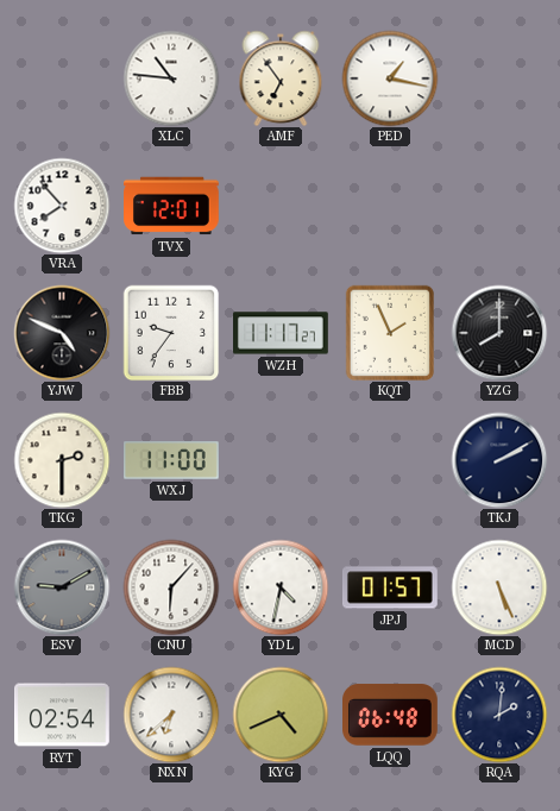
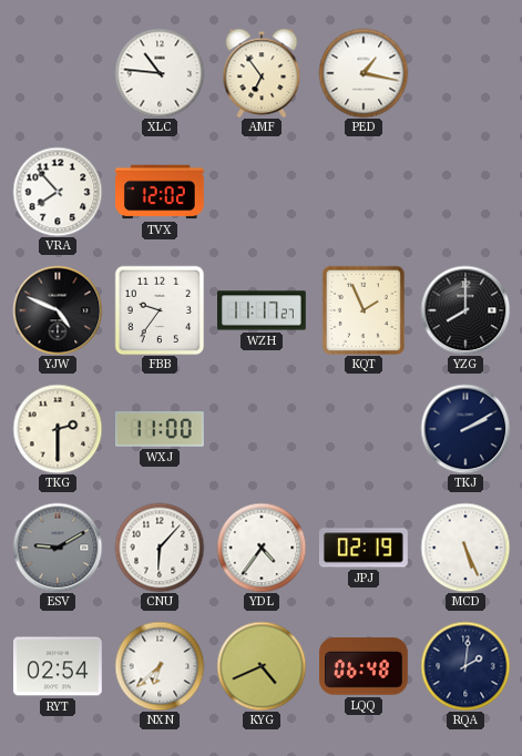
TVX: 12:01 -> 12:02 (161, 192)
YDL: 4:32 -> 4:36 (262, 548)
JPJ: 01:57 -> 02:19 (365, 548)
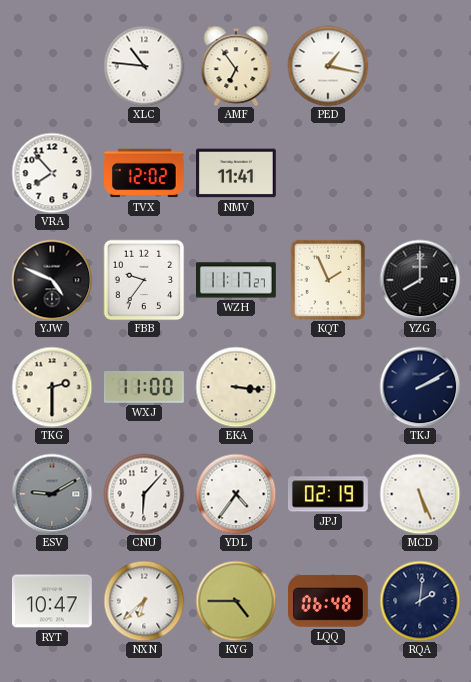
NMV: none -> 11:41 (237, 173)
EKA: none -> 3:16 (236, 387)
RYT: 02:54 -> 10:47 (53, 601)
KYG: 4:41 -> 4:45 (236, 601)
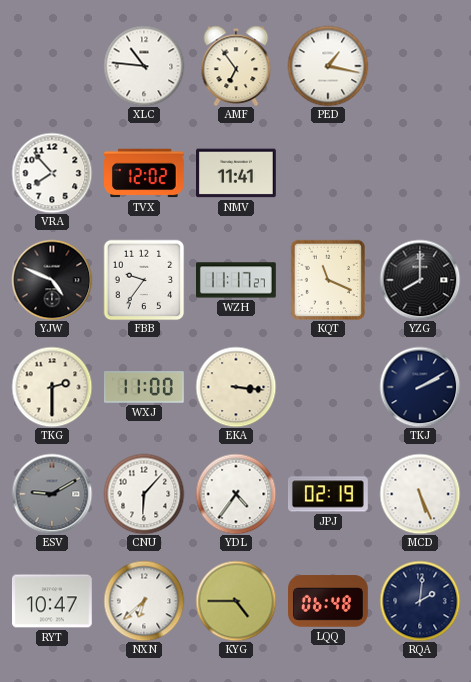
KQT: 1:56 -> 11:19 (327, 279)
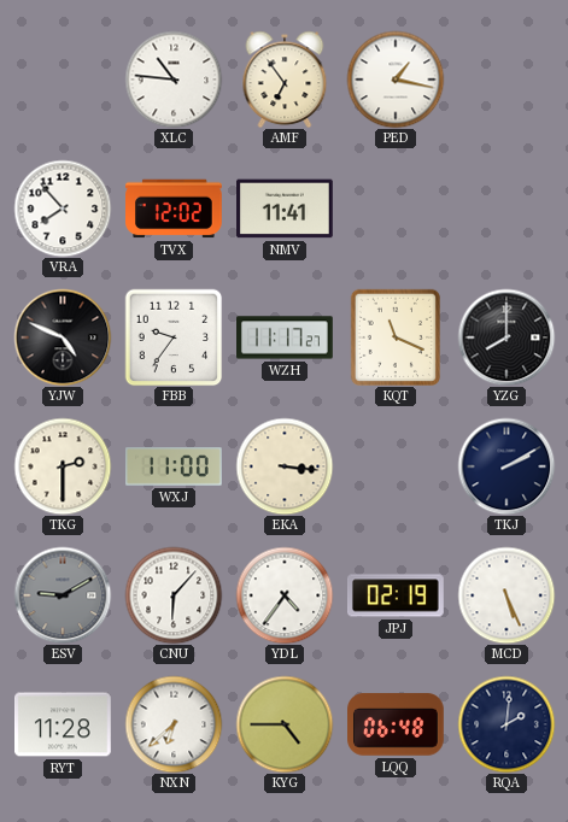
RYT: 10:47 -> 11:28 (64, 724)
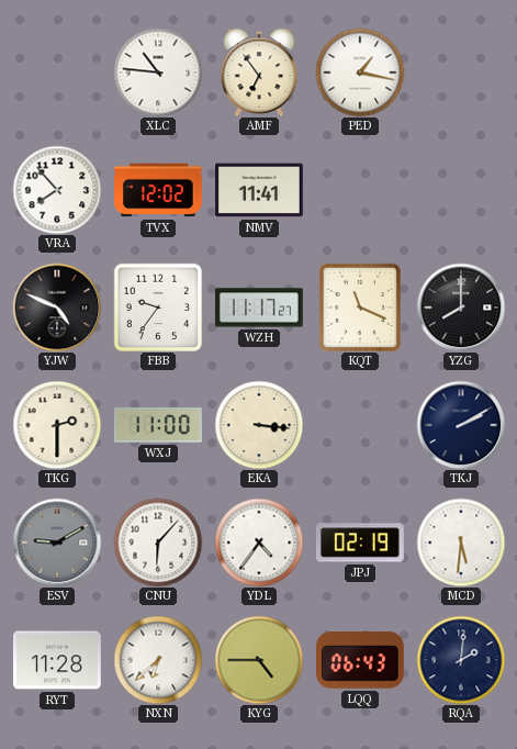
MCD: 5:26 -> 5:31 (461, 543)
LQQ: 06:48 -> 06:43 (361, 660)
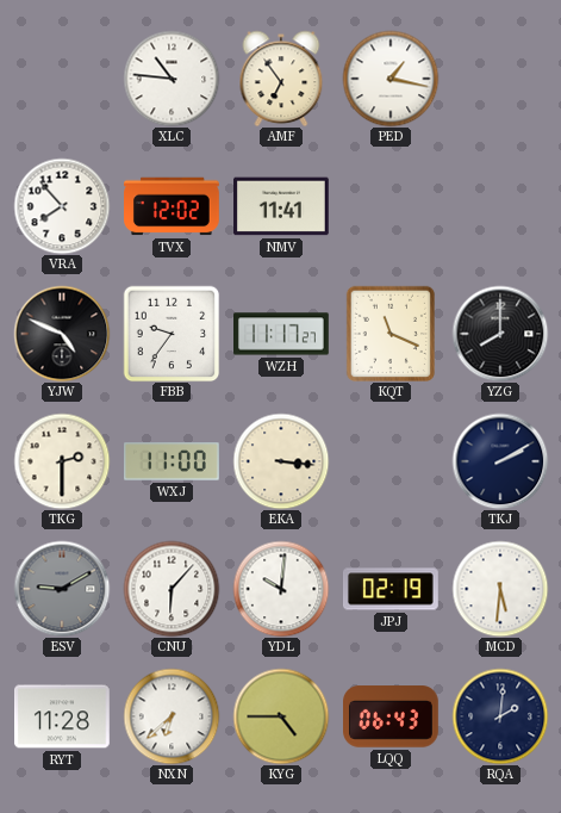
YDL: 4:36 -> 10:01 (281, 589)
